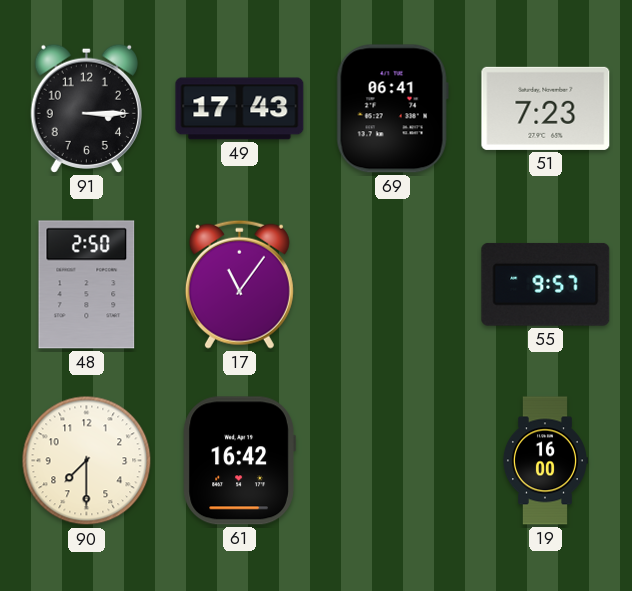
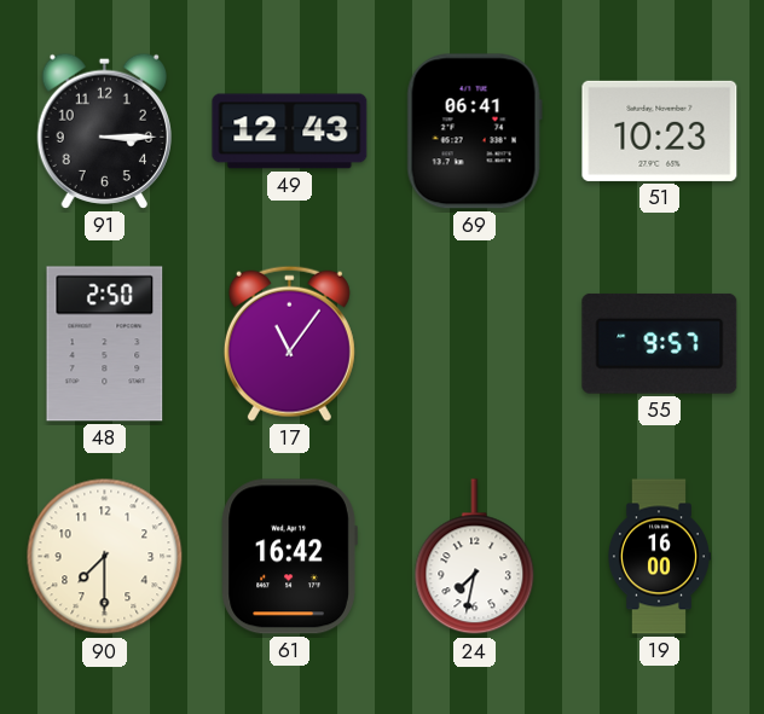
49: 17:43 -> 12:43 (290, 132)
51: 7:23 -> 10:23 (660, 130)
24: none -> 7:32 (475, 557)
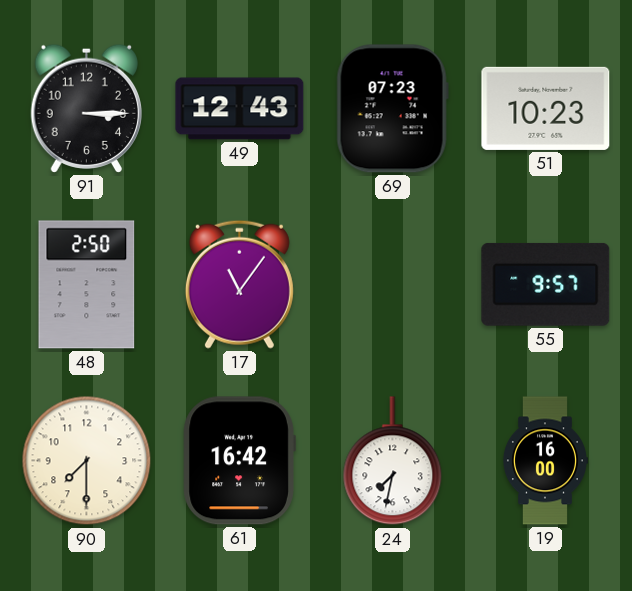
69: 06:41 -> 07:23 (392, 109)
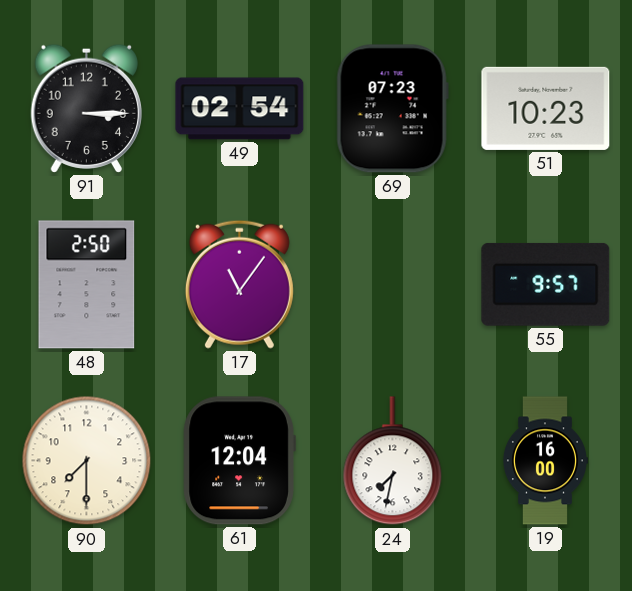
49: 12:43 -> 02:54 (240, 109)
61: 16:42 -> 12:04 (239, 461)
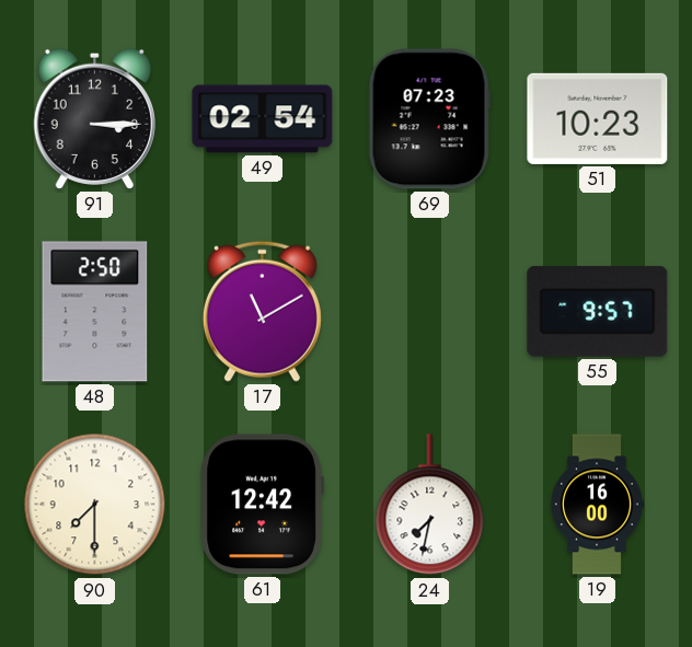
17: 11:06 -> 11:10 (262, 311)
61: 12:04 -> 12:42 (262, 505)
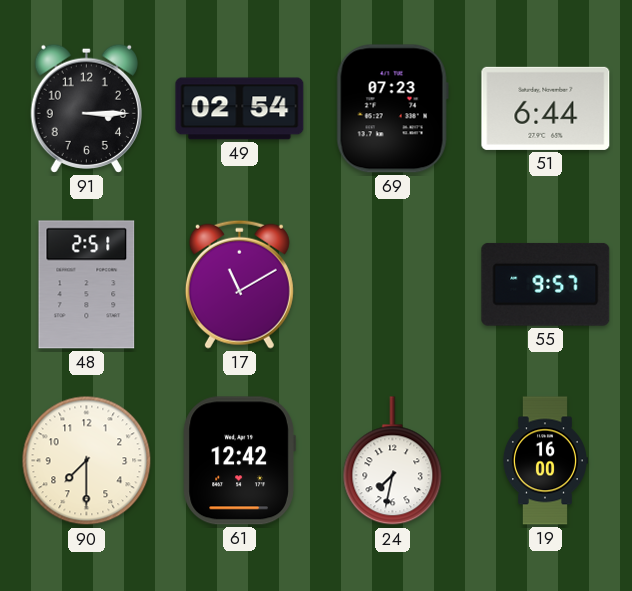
51: 10:23 -> 6:44 (546, 108)
48: 2:50 -> 2:51 (87, 285)
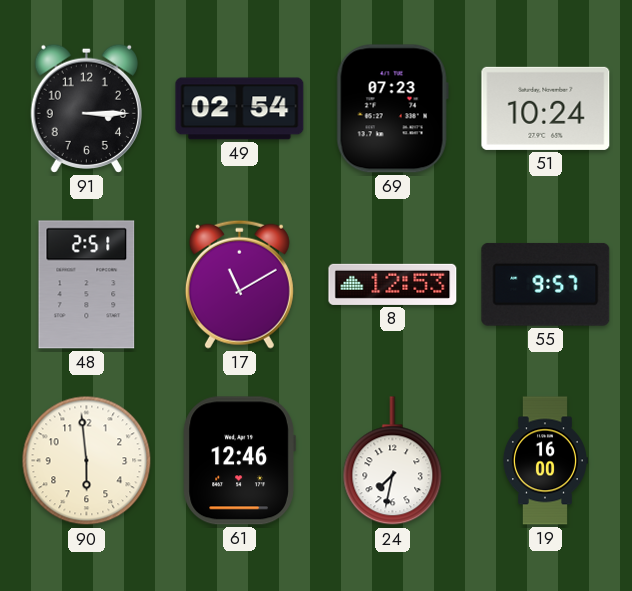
51: 6:44 -> 10:24 (546, 108)
8: none -> 12:53 (393, 284)
90: 7:30 -> 5:59 (87, 461)
61: 12:42 -> 12:46 (239, 461)
